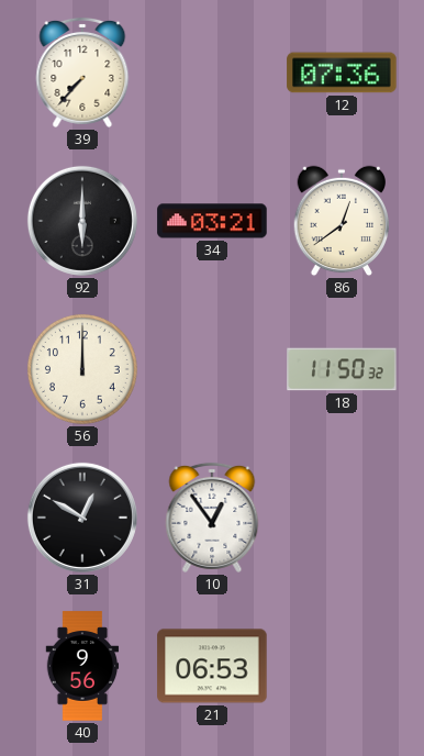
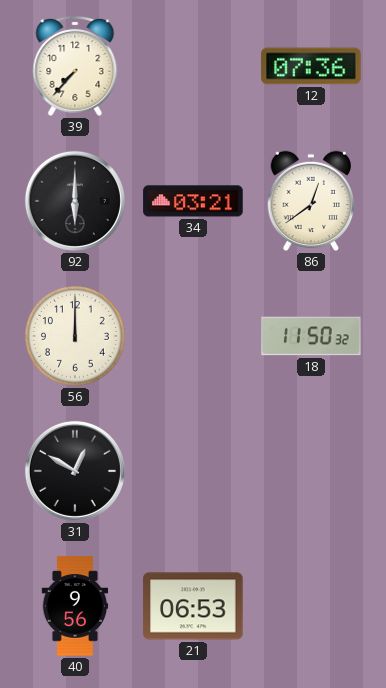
10: 12:54 -> none (212, 518)
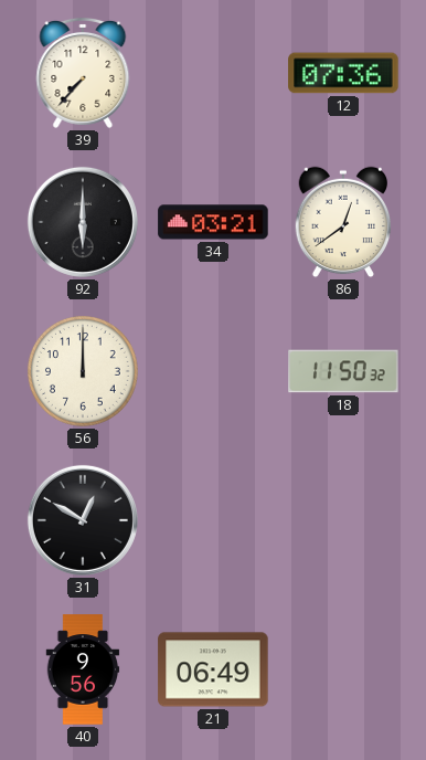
21: 06:53 -> 06:49 (213, 669)
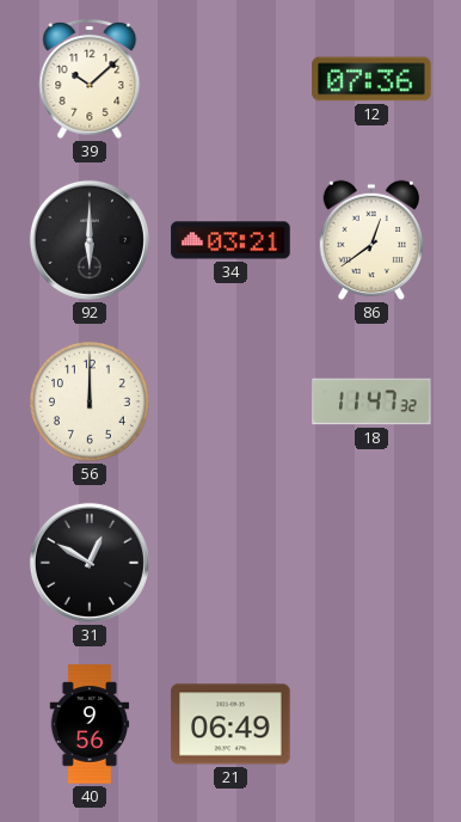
39: 7:37 -> 10:08 (90, 79)
18: 11:50 -> 11:47 (371, 401)
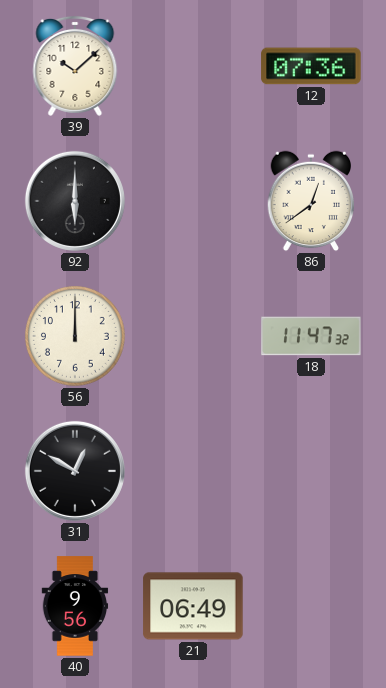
34: 03:21 -> none (230, 240)
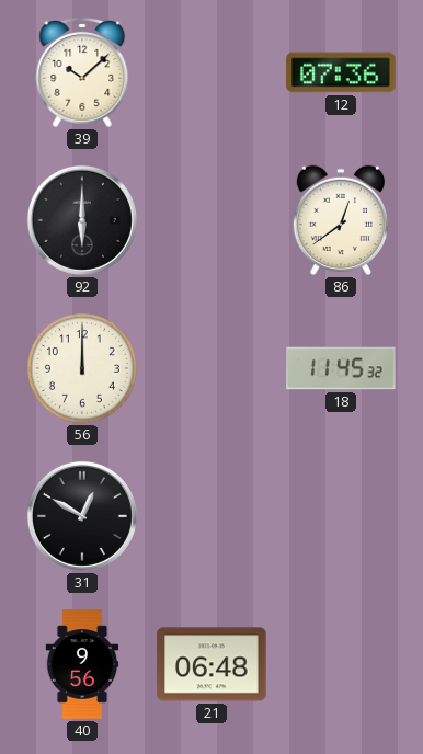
18: 11:47 -> 11:45 (341, 368)
21: 06:49 -> 06:48 (211, 664)
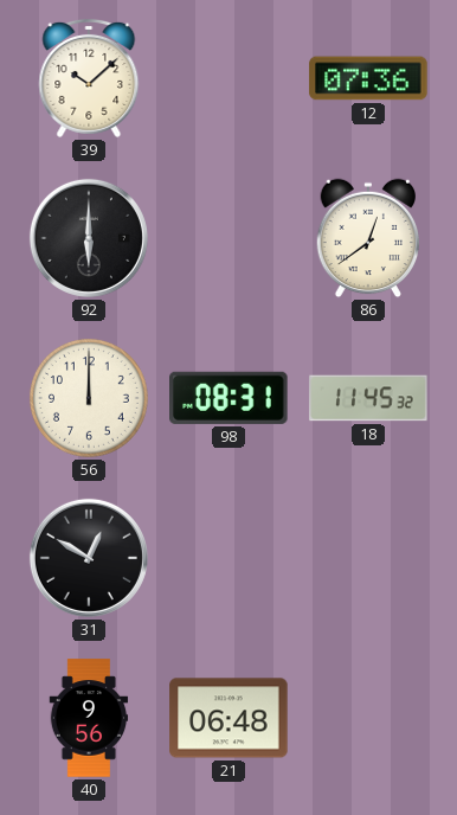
98: none -> 08:31 (230, 398)
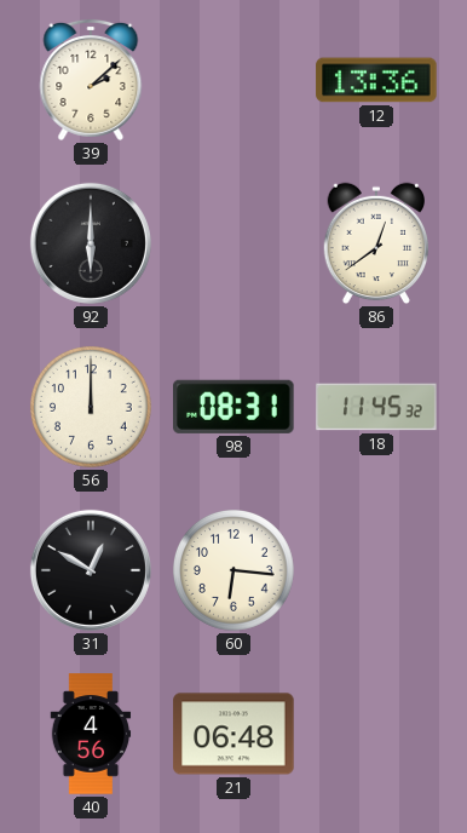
39: 10:08 -> 2:08 (91, 80)
12: 07:36 -> 13:36 (376, 80)
60: none -> 6:16 (234, 570)
40: 9:56 -> 4:56 (91, 734)
